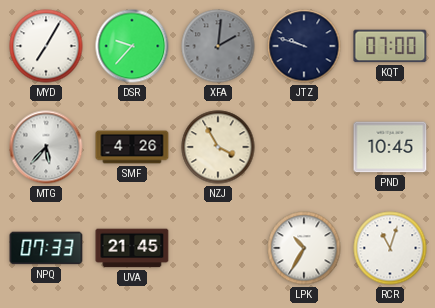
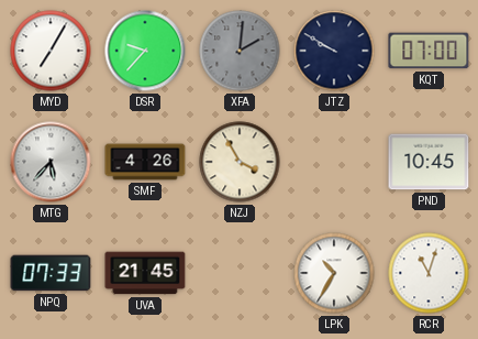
JTZ: 9:48 -> 9:50 (334, 51)
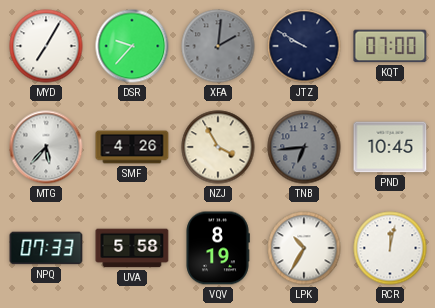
TNB: none -> 6:44 (304, 147)
UVA: 21:45 -> 5:58 (132, 248)
VQV: none -> 8:19 (218, 248)
RCR: 11:03 -> 12:02 (390, 248)
